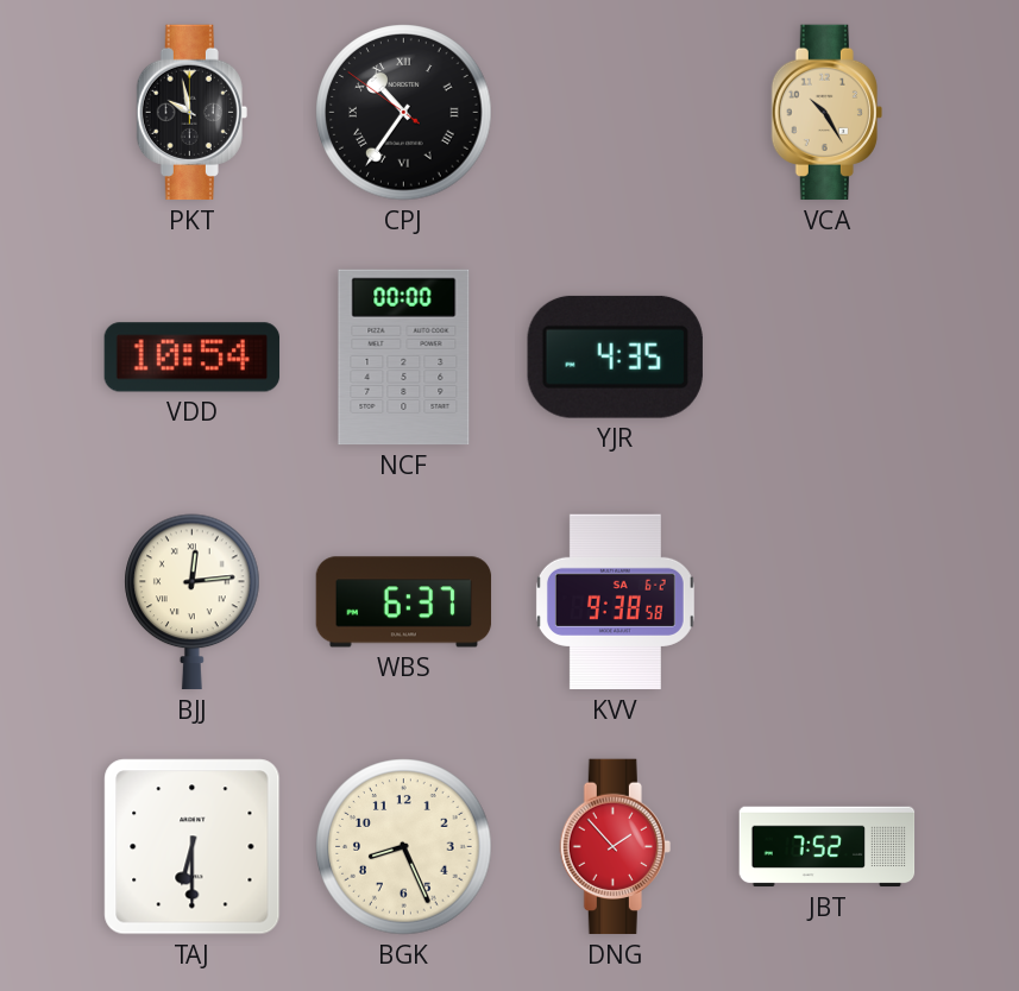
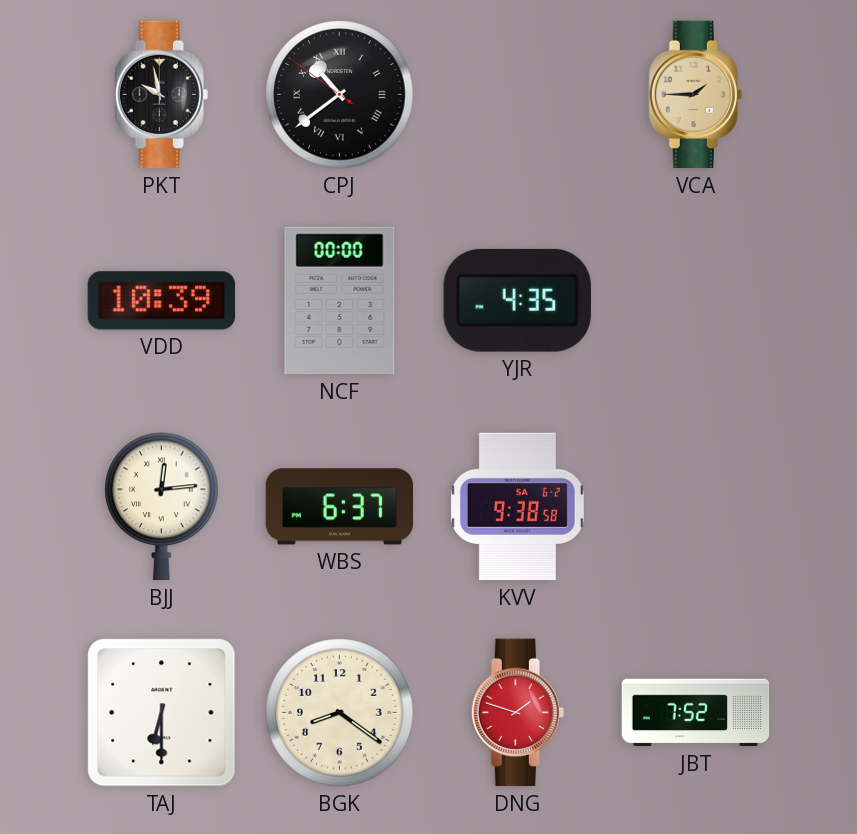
CPJ: 10:35 -> 10:38 (340, 95)
VCA: 10:25 -> 1:45 (695, 95)
VDD: 10:54 -> 10:39 (162, 301)
BGK: 8:26 -> 8:21 (340, 713)
DNG: 1:53 -> 1:48 (517, 713)
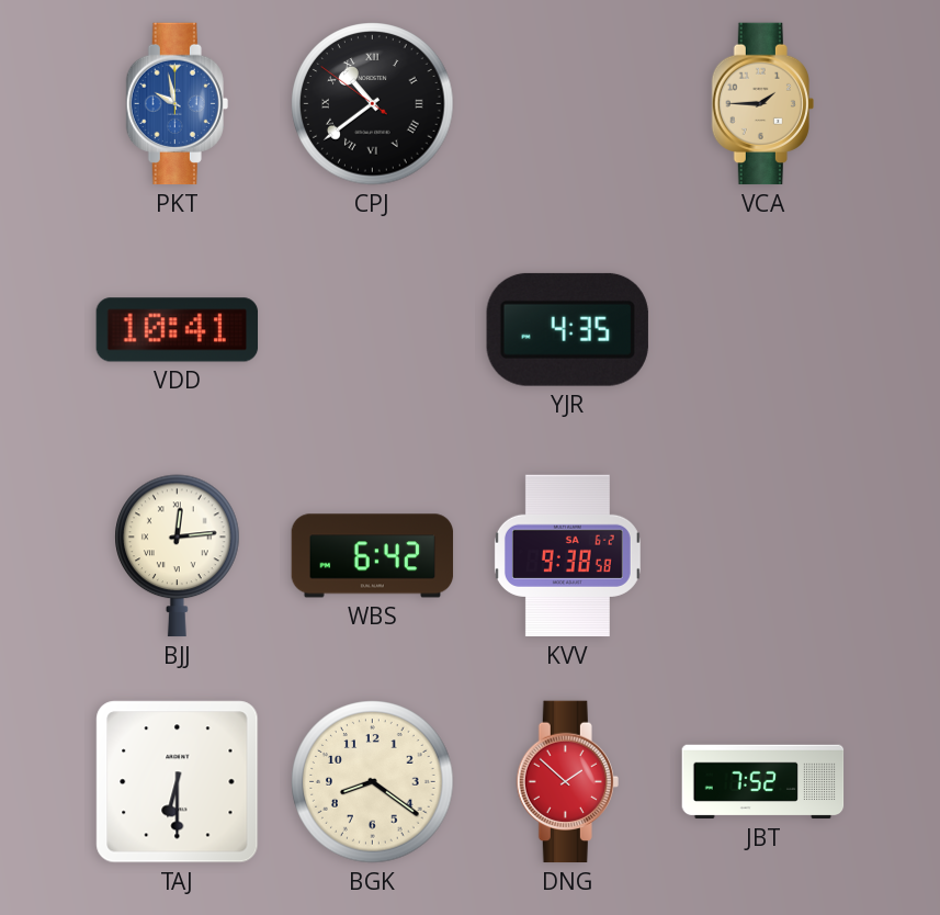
PKT dial: black -> blue (177, 104)
VDD: 10:39 -> 10:41 (178, 330)
NCF: 00:00 -> none (340, 301)
WBS: 6:37 -> 6:42 (373, 556)
DNG: 1:48 -> 1:52 (567, 782)
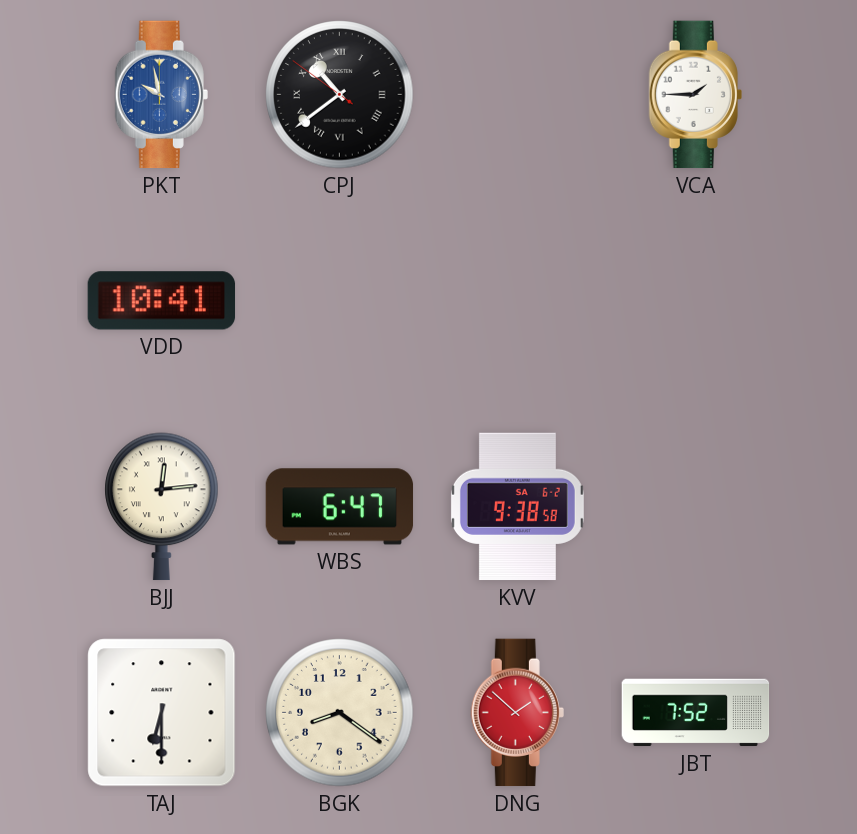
VCA dial: champagne -> white (695, 95)
YJR: 4:35 -> none (567, 329)
WBS: 6:42 -> 6:47 (340, 507)
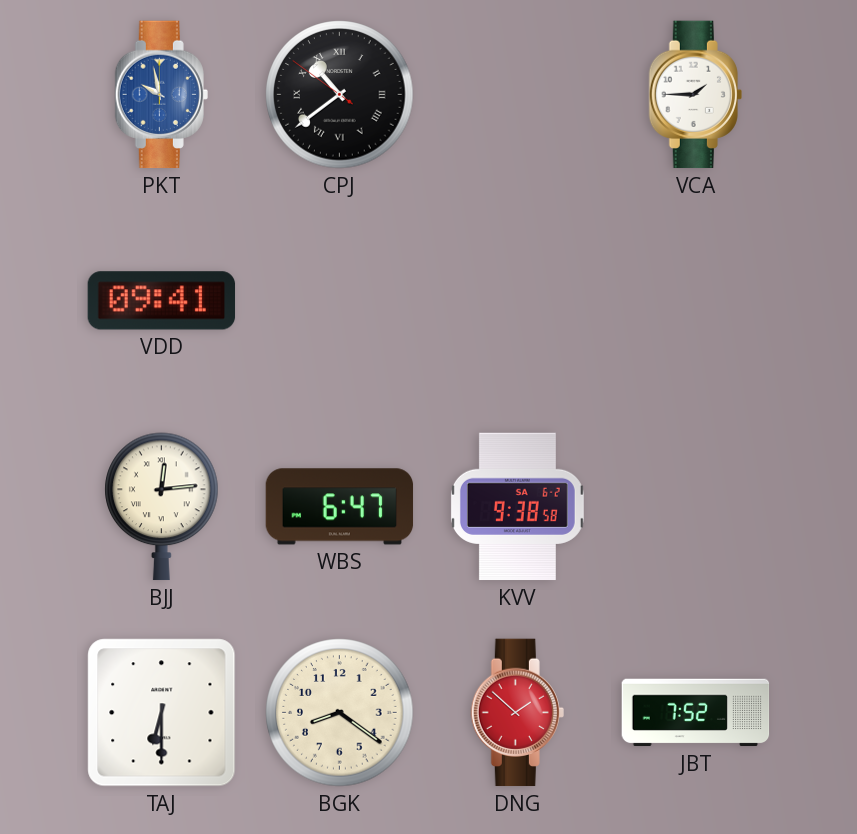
VDD: 10:41 -> 09:41 (162, 301)
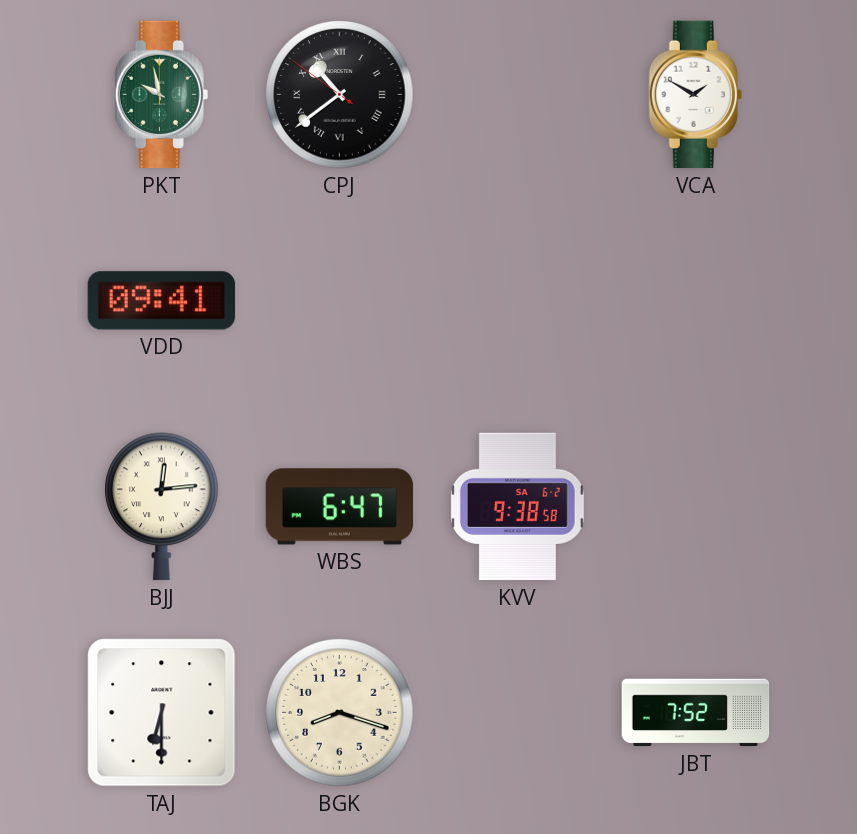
PKT dial: blue -> green (161, 95)
VCA: 1:45 -> 1:50 (695, 95)
BGK: 8:21 -> 8:18 (340, 713)
DNG: 1:52 -> none (517, 713)
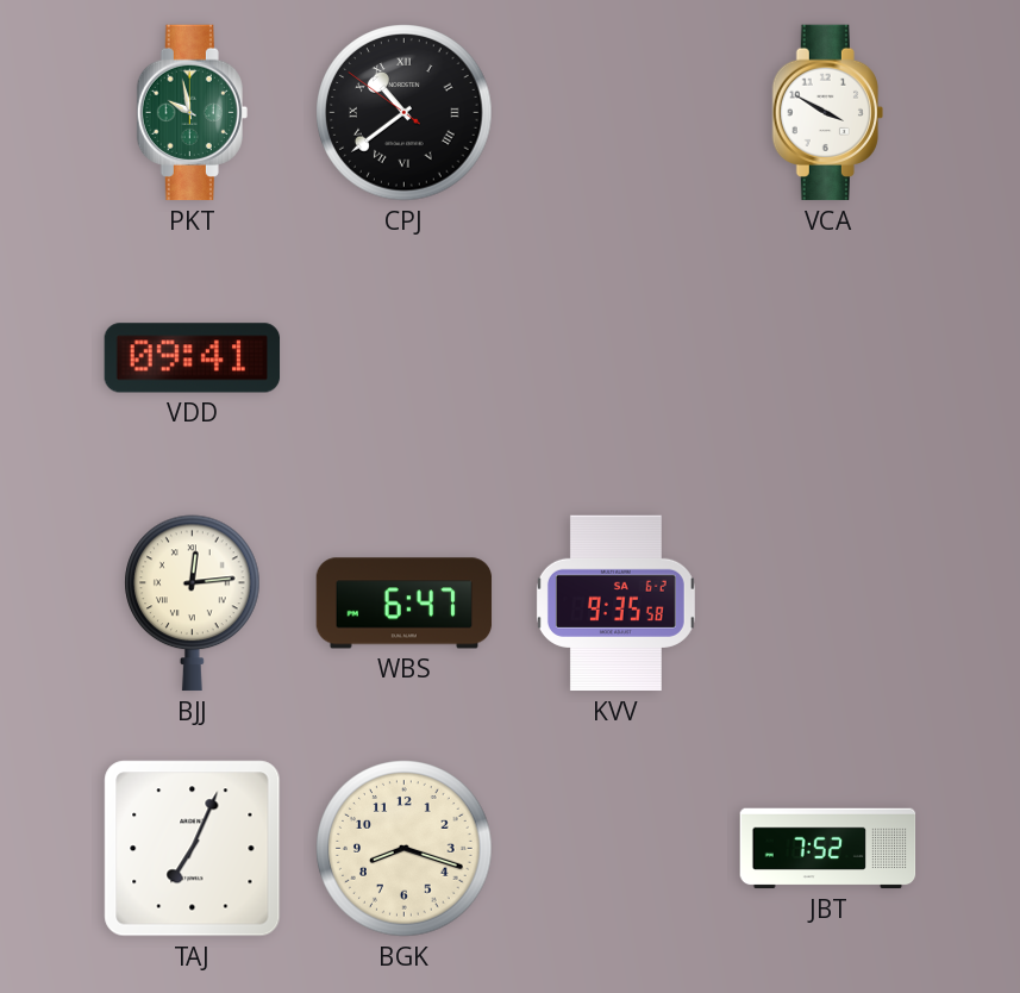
VCA: 1:50 -> 3:50 (827, 113)
KVV: 9:38 -> 9:35 (615, 604)
TAJ: 6:30 -> 7:04 (193, 849)
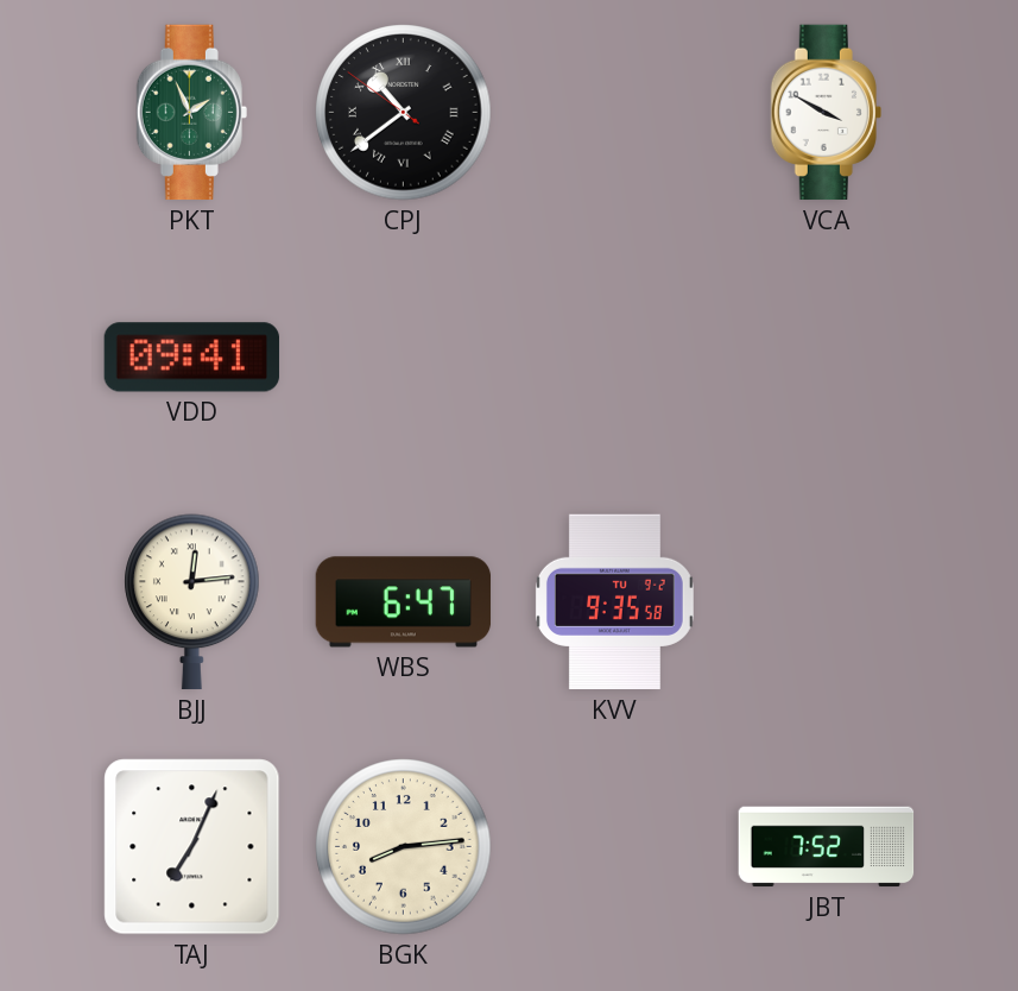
PKT: 9:58 -> 1:56 (191, 113)
KVV date: SA 6-2 -> TU 9-2 (614, 602)
BGK: 8:18 -> 8:14 (404, 847)
